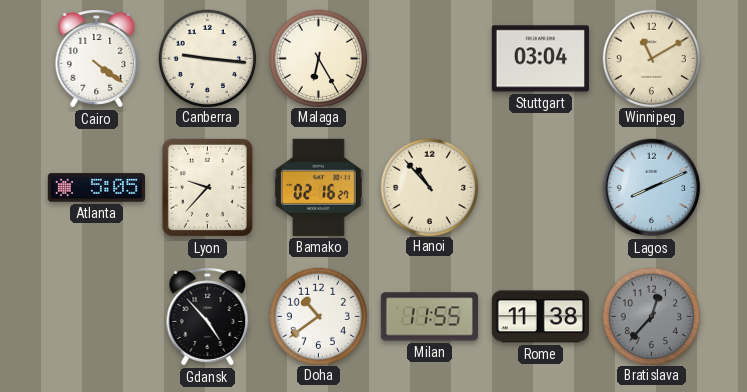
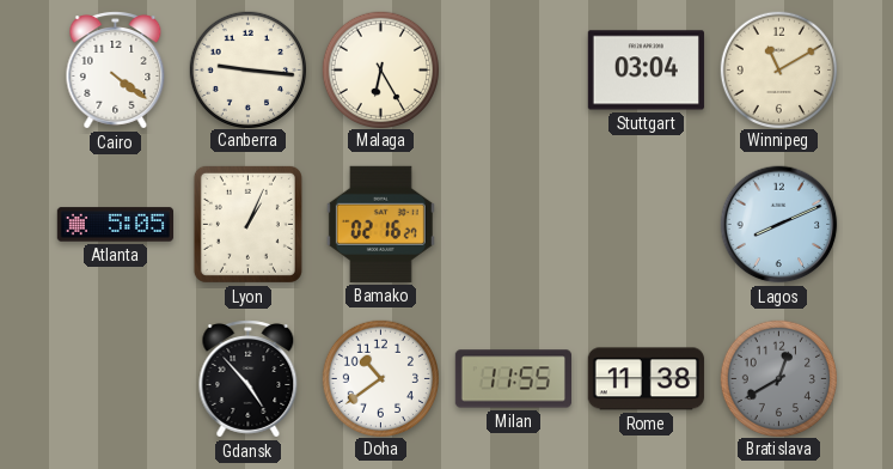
Lyon: 9:37 -> 1:04 (247, 224)
Hanoi: 10:53 -> none (429, 187)
Bratislava: 12:37 -> 12:40 (778, 378)
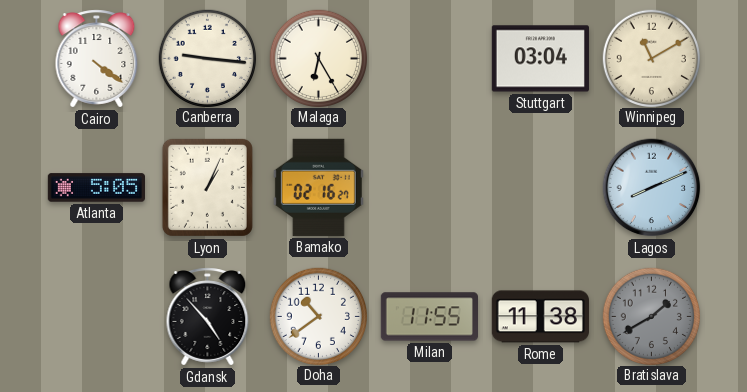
Bratislava: 12:40 -> 1:40 (651, 316)
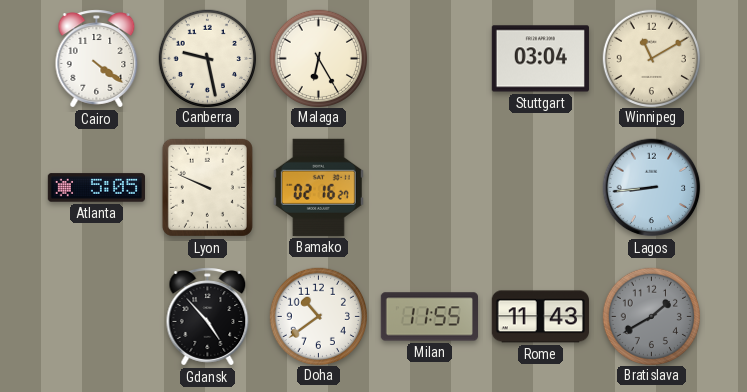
Canberra: 9:16 -> 9:28 (207, 58)
Lyon: 1:04 -> 9:49 (207, 187)
Lagos: 8:11 -> 8:44 (652, 188)
Rome: 11:38 -> 11:43 (540, 317)
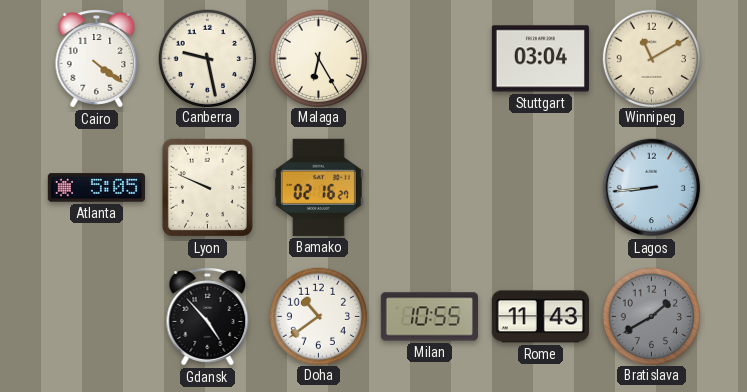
Milan: 11:55 -> 10:55 (429, 317)
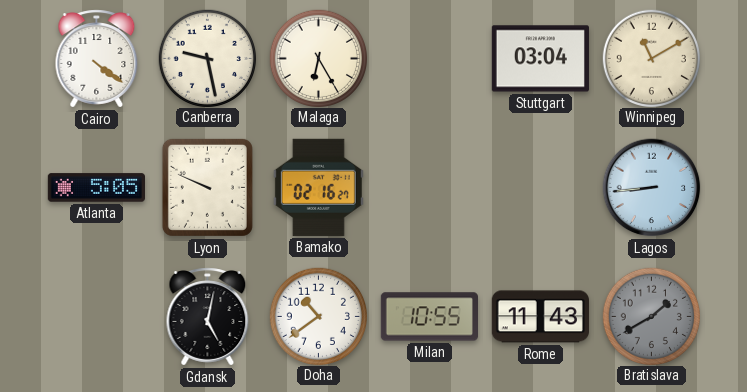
Gdansk: 4:53 -> 5:02 (208, 317)
